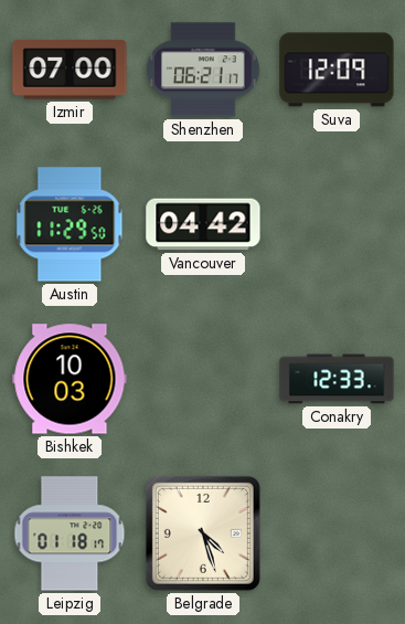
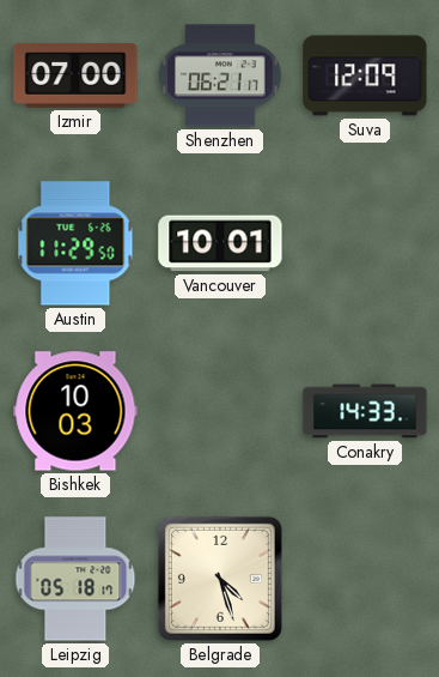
Vancouver: 04:42 -> 10:01 (220, 243)
Conakry: 12:33 -> 14:33 (365, 411)
Leipzig: 01:18 -> 05:18 (75, 579)
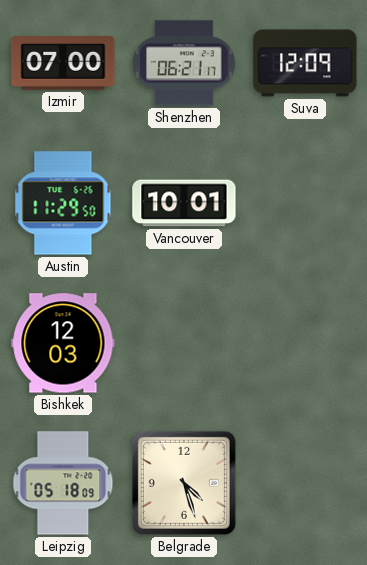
Bishkek: 10:03 -> 12:03 (63, 343)
Conakry: 14:33 -> none (365, 411)
Leipzig: 05:18:17 -> 05:18:09 (63, 483)
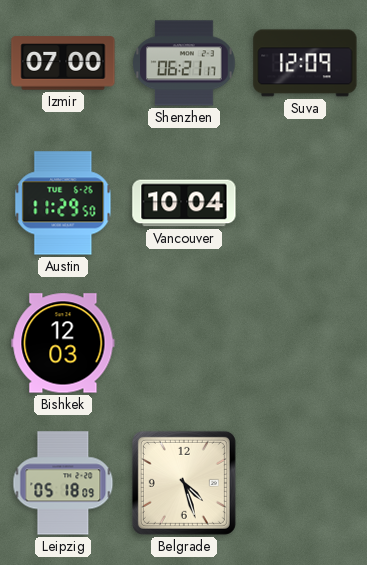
Vancouver: 10:01 -> 10:04 (184, 203)
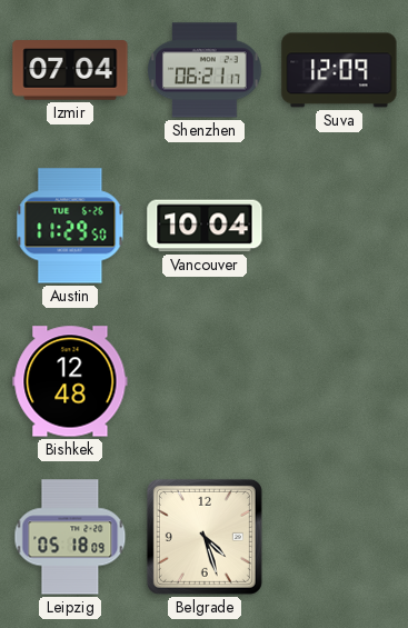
Izmir: 07:00 -> 07:04 (70, 70)
Bishkek: 12:03 -> 12:48 (70, 381)
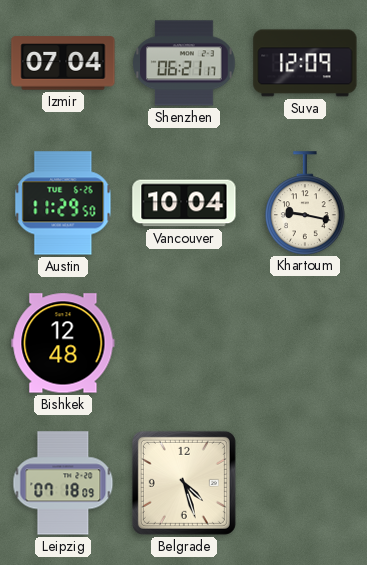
Khartoum: none -> 9:17 (305, 203)
Leipzig: 05:18 -> 07:18 (63, 483)
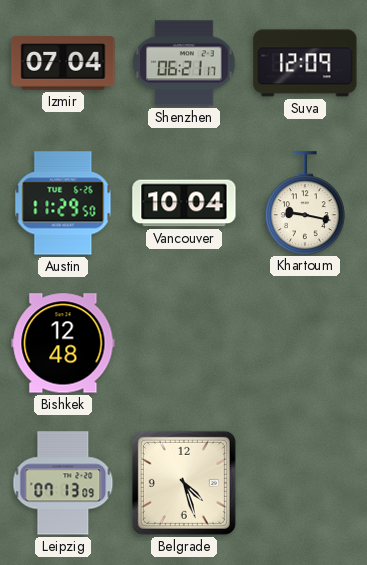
Leipzig: 07:18 -> 07:13 (63, 483)
